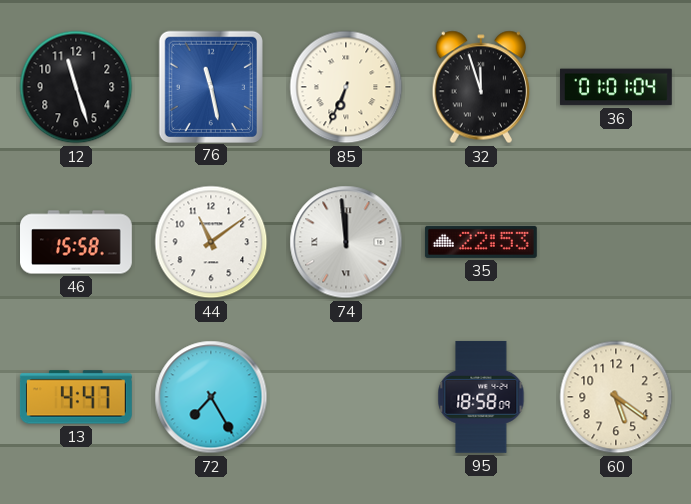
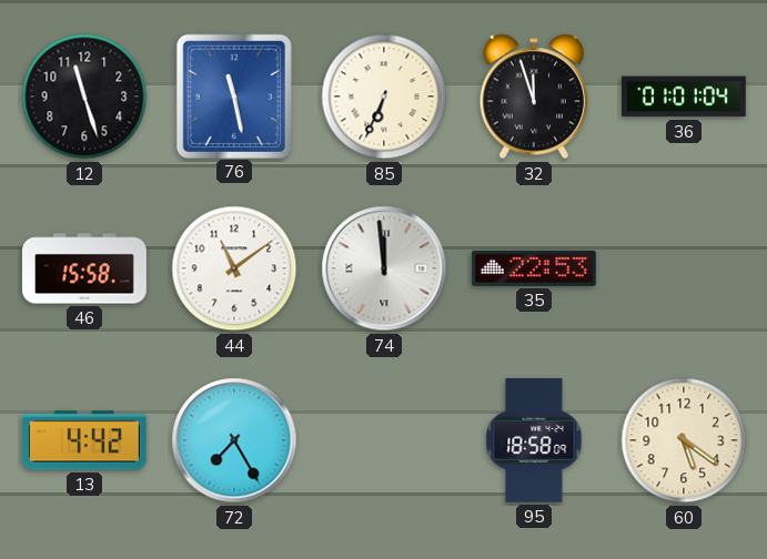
13: 4:47 -> 4:42 (84, 440)
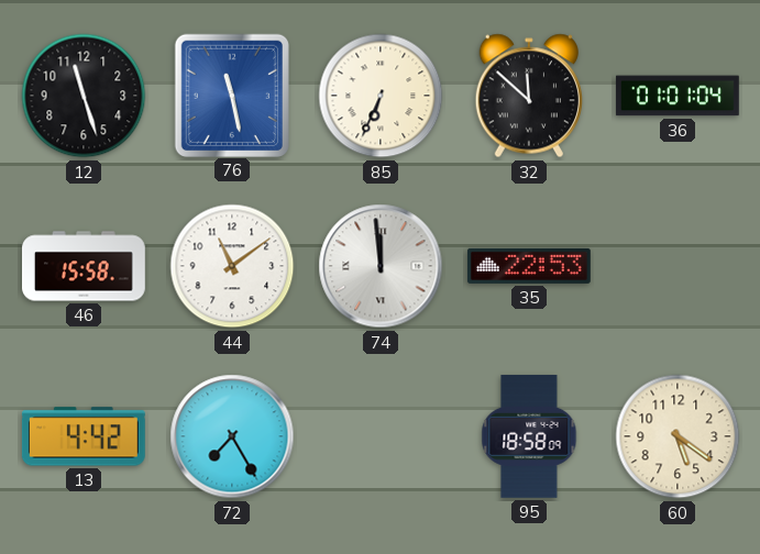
32: 11:57 -> 11:52 (528, 96)
